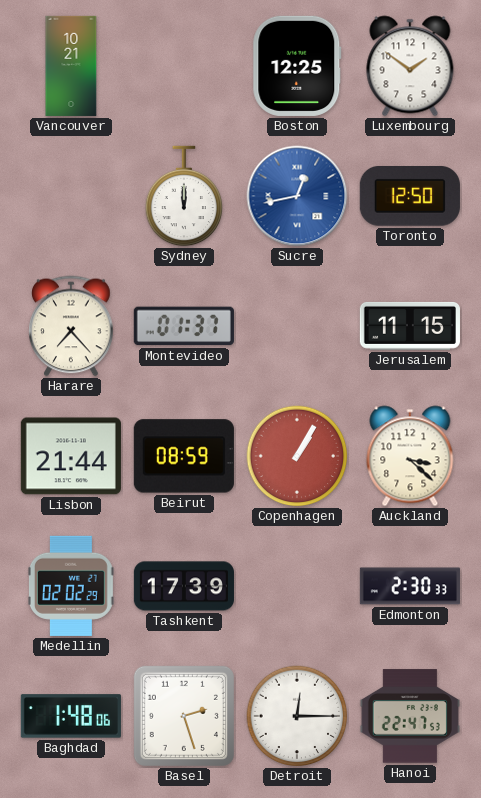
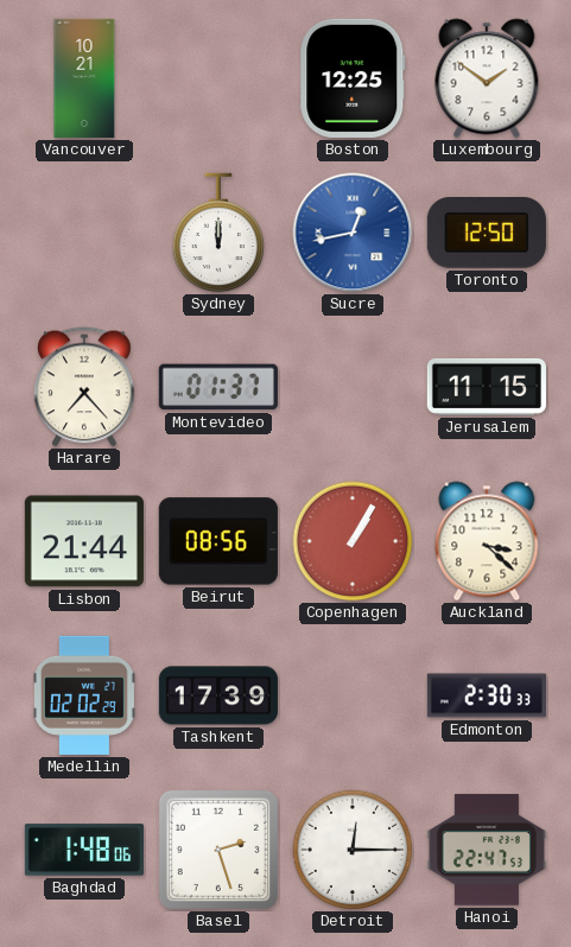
Beirut: 08:59 -> 08:56 (218, 541)
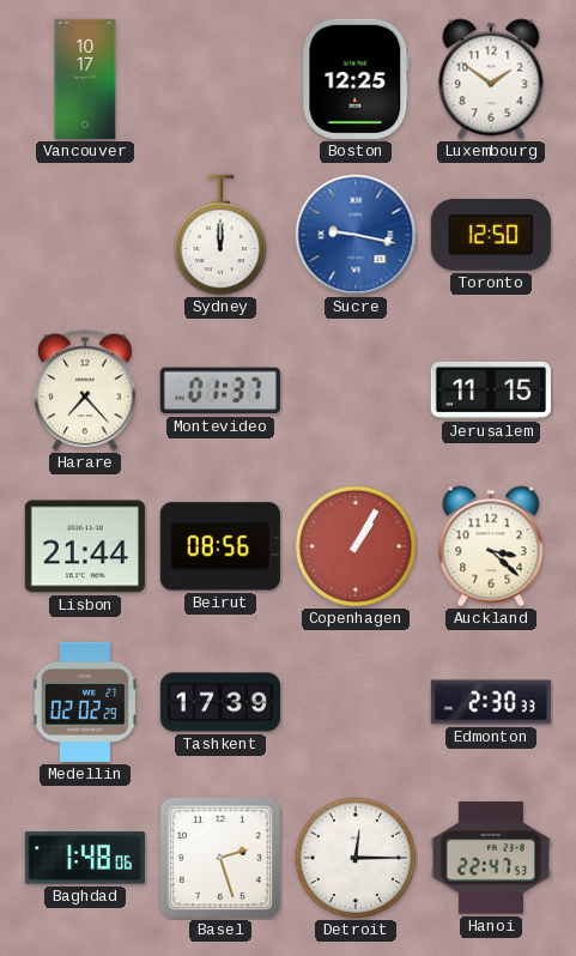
Vancouver: 10:21 -> 10:17 (85, 79)
Sucre: 12:43 -> 9:17 (356, 235)
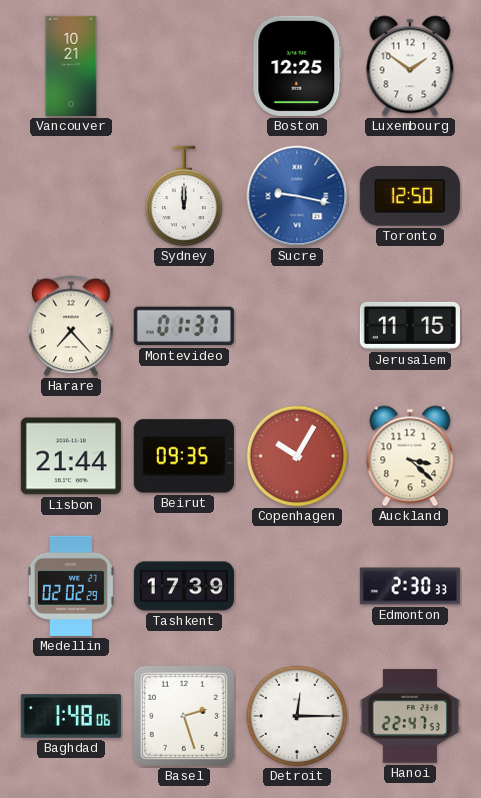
Vancouver: 10:17 -> 10:21 (71, 66)
Beirut: 08:56 -> 09:35 (184, 456)
Copenhagen: 1:05 -> 10:05 (297, 456)
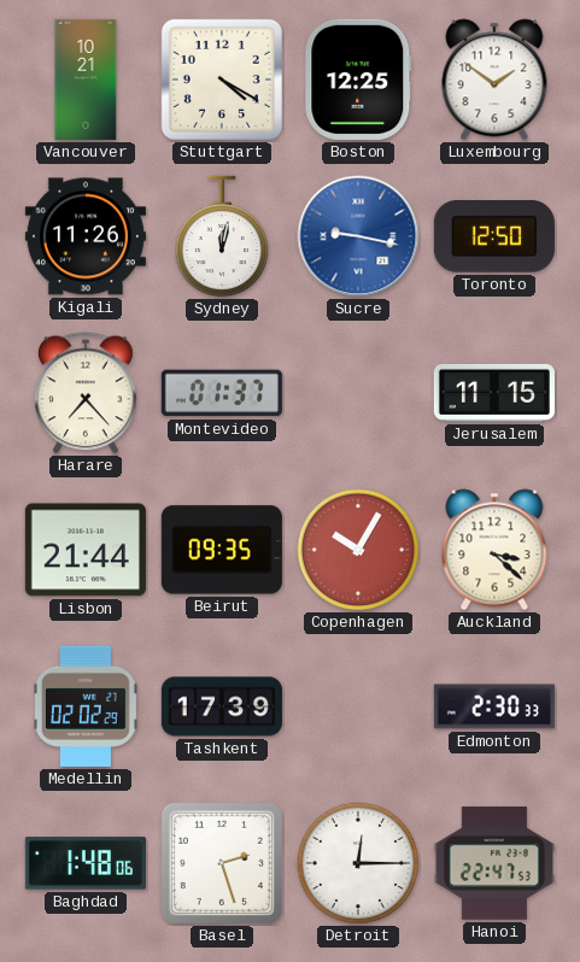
Stuttgart: none -> 4:20 (222, 80)
Kigali: none -> 11:26 (86, 236)
Sydney: 12:00 -> 12:02 (222, 236)
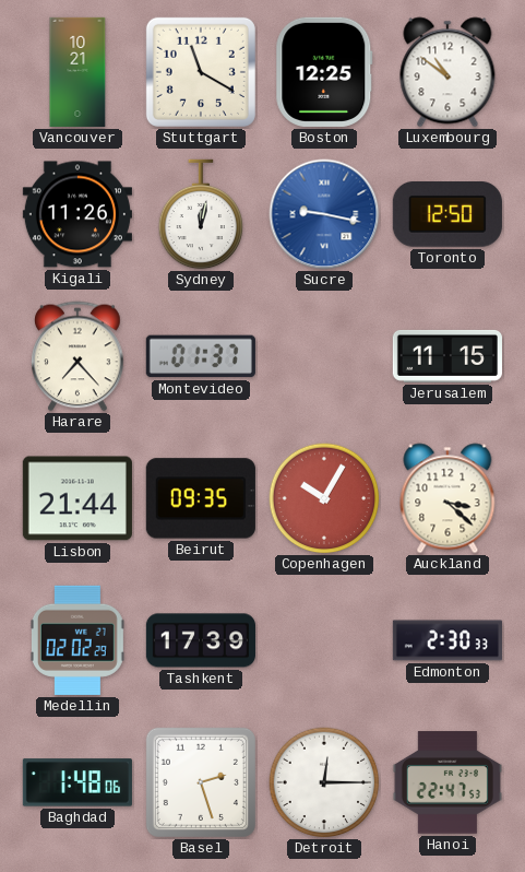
Stuttgart: 4:20 -> 11:20 (201, 72)
Luxembourg: 1:51 -> 10:51 (448, 72)
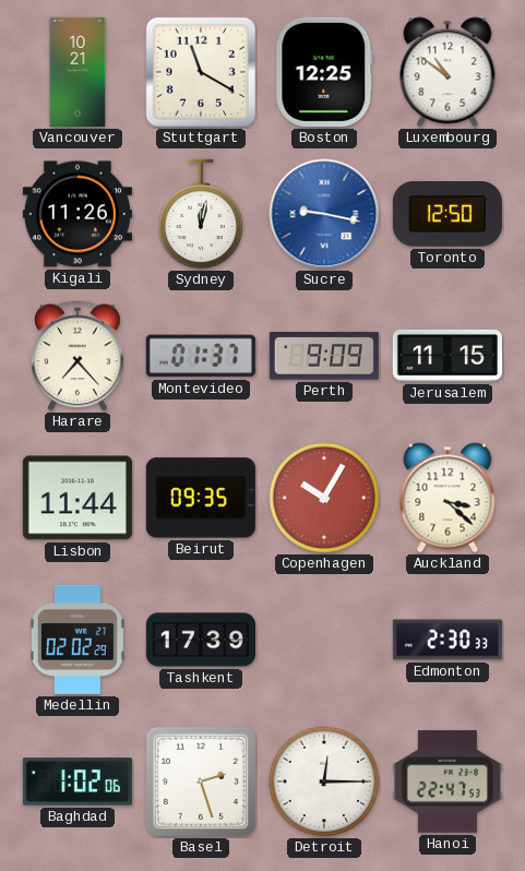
Perth: none -> 9:09 (324, 356)
Lisbon: 21:44 -> 11:44 (77, 498)
Baghdad: 1:48 -> 1:02 (77, 781)
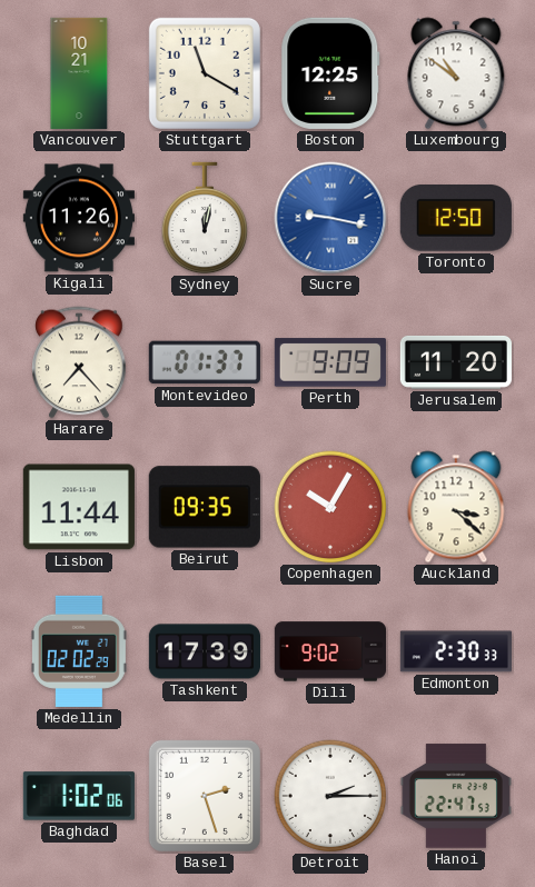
Jerusalem: 11:15 -> 11:20 (456, 362)
Dili: none -> 9:02 (329, 651)
Detroit: 12:15 -> 2:15 (330, 796)
